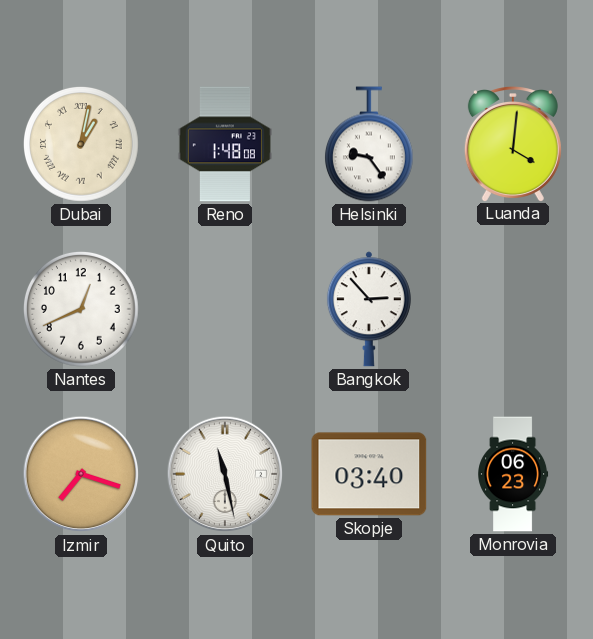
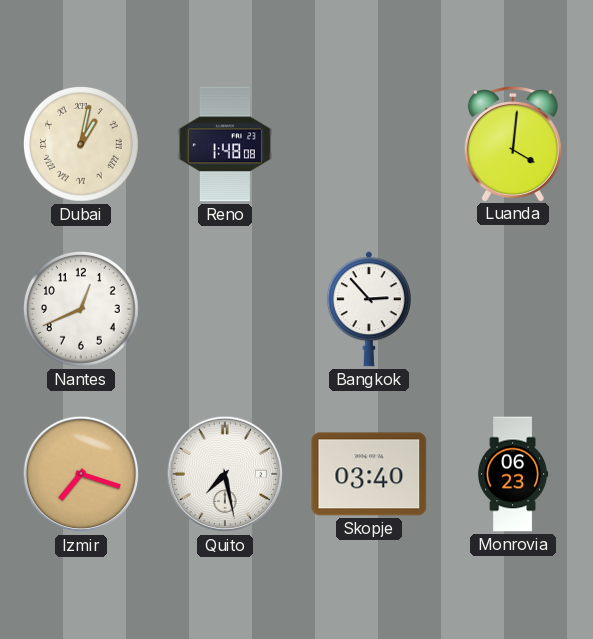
Helsinki: 9:24 -> none (369, 144)
Quito: 11:28 -> 7:28 (225, 474)
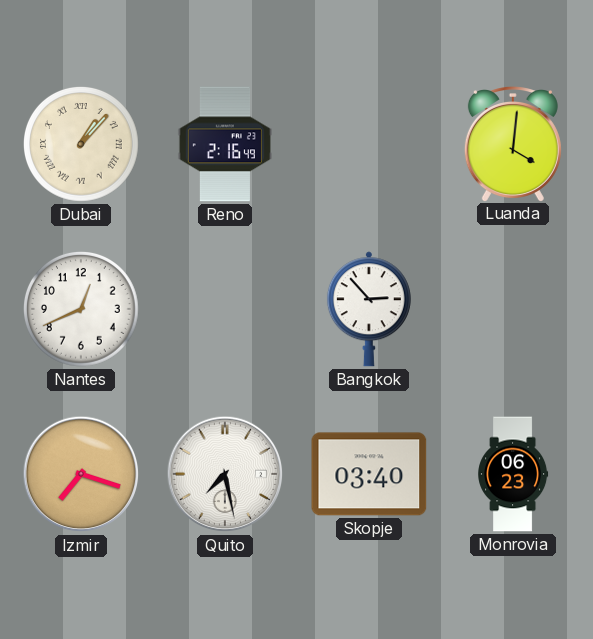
Dubai: 1:02 -> 1:07 (82, 145)
Reno: 1:48 -> 2:16 (225, 144)
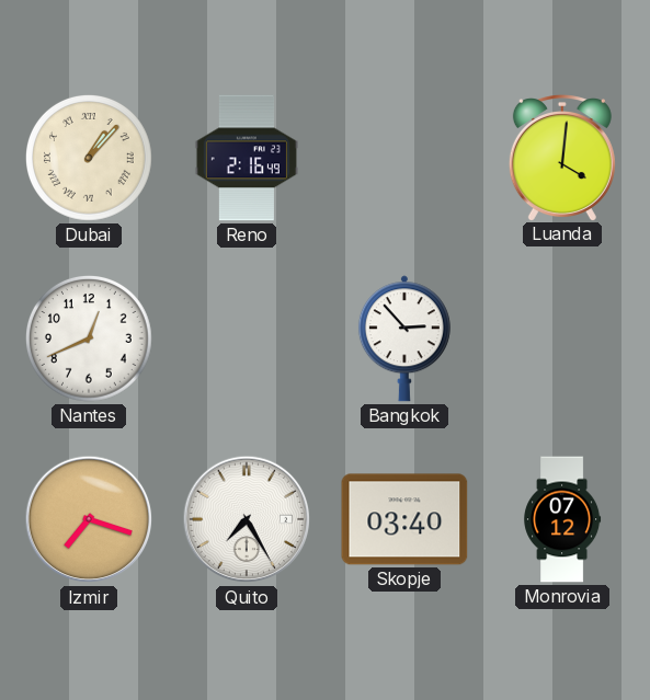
Quito: 7:28 -> 7:25 (247, 519)
Monrovia: 06:23 -> 07:12 (562, 519)
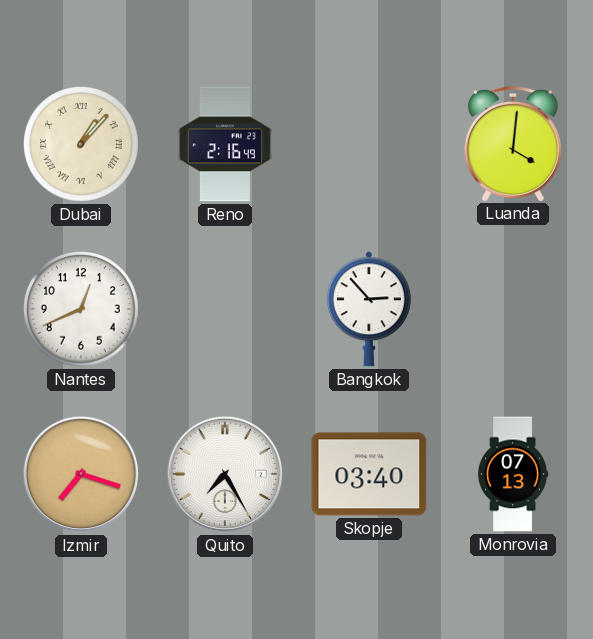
Monrovia: 07:12 -> 07:13 (513, 474)
